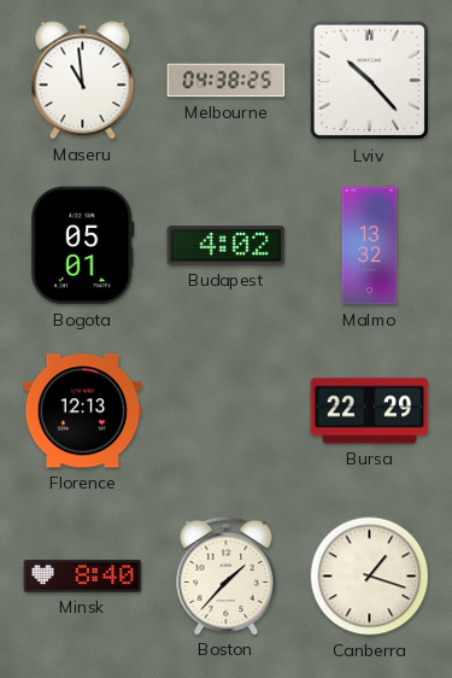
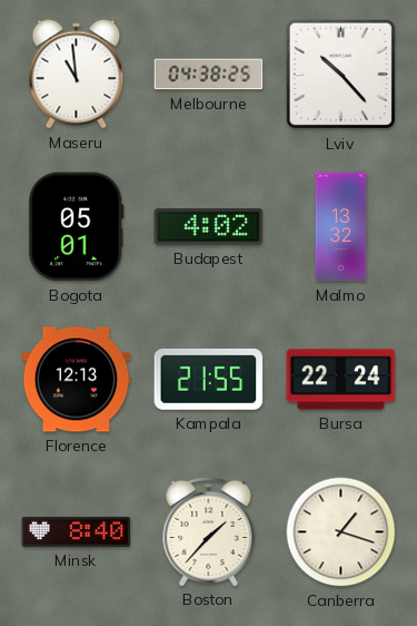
Kampala: none -> 21:55 (209, 379)
Bursa: 22:29 -> 22:24 (341, 380)
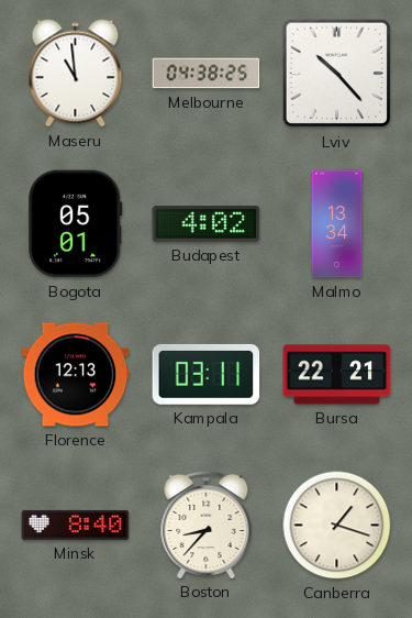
Malmo: 13:32 -> 13:34 (337, 224)
Kampala: 21:55 -> 03:11 (207, 374)
Bursa: 22:24 -> 22:21 (337, 375)
Boston: 1:37 -> 8:37 (207, 525)
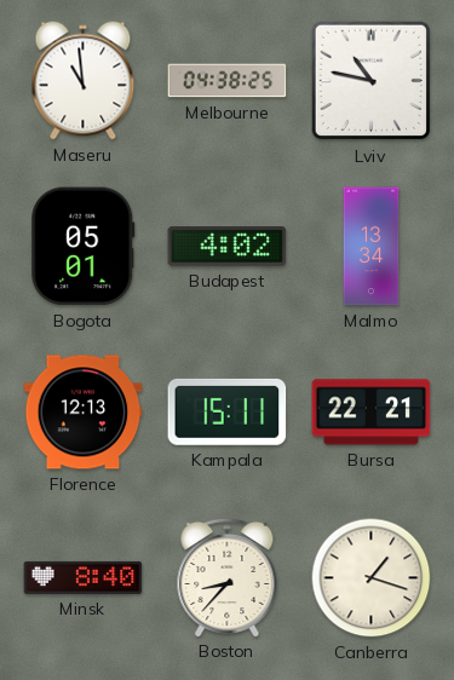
Lviv: 10:23 -> 10:47 (372, 81)
Kampala: 03:11 -> 15:11 (228, 411)
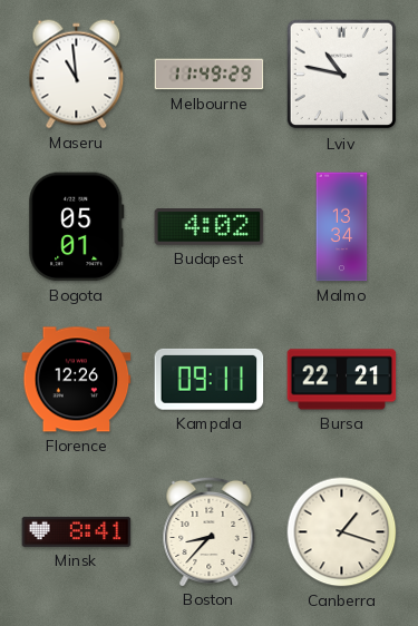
Melbourne: 04:38 -> 11:49 (210, 75)
Florence: 12:13 -> 12:26 (77, 380)
Kampala: 15:11 -> 09:11 (210, 379)
Minsk: 8:40 -> 8:41 (77, 531)
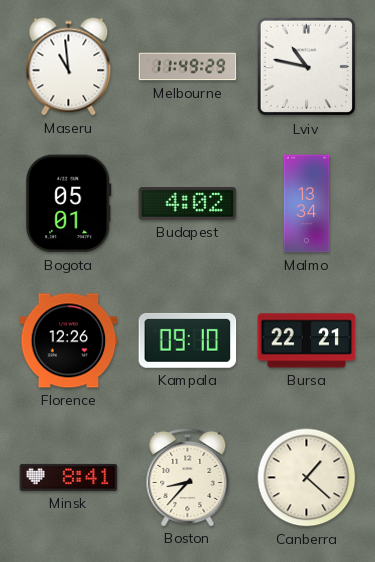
Kampala: 09:11 -> 09:10 (188, 340)
Canberra: 1:18 -> 1:22 (307, 478)
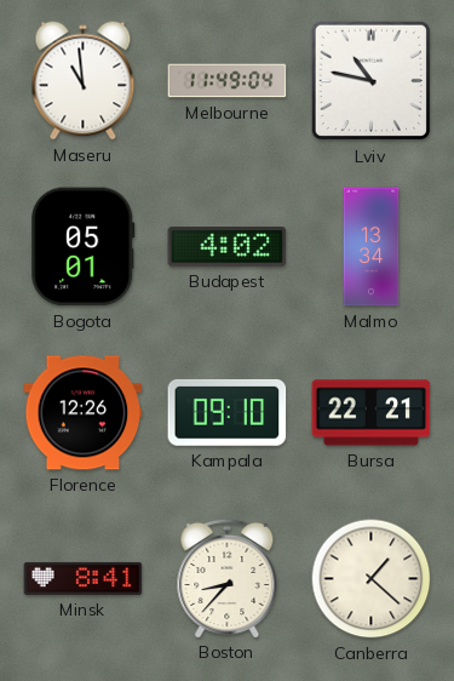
Melbourne: 11:49:29 -> 11:49:04 (228, 81)
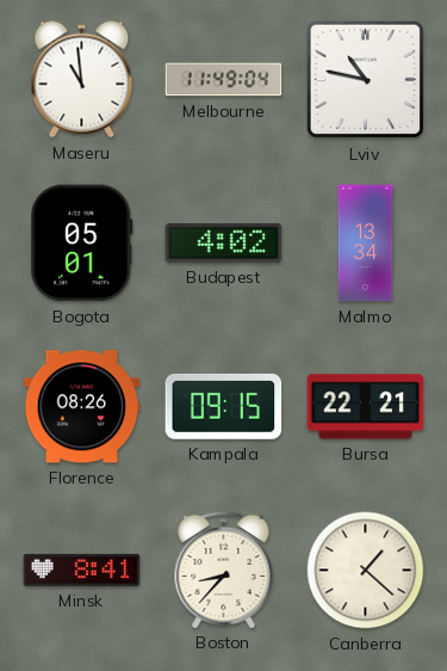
Florence: 12:26 -> 08:26 (82, 407)
Kampala: 09:10 -> 09:15 (224, 406)
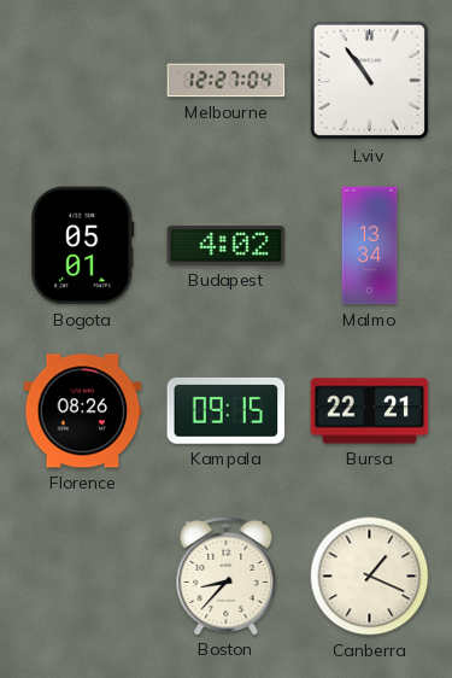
Maseru: 10:59 -> none (82, 80)
Melbourne: 11:49 -> 12:27 (227, 81)
Lviv: 10:47 -> 10:54 (370, 81)
Minsk: 8:41 -> none (82, 570)
Canberra: 1:22 -> 1:19 (370, 577)
